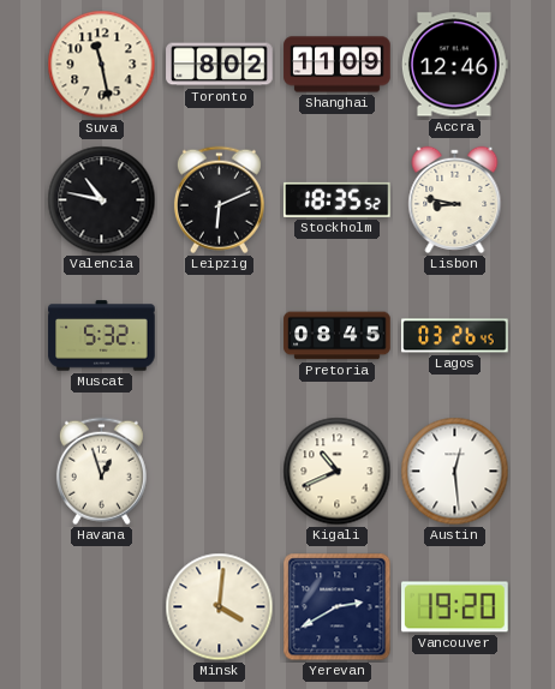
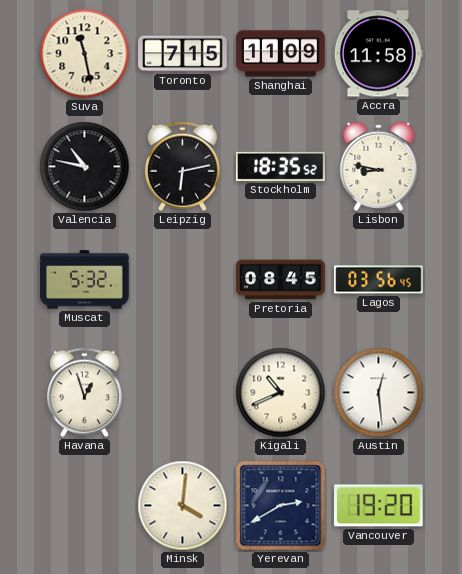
Toronto: 8:02 -> 7:15 (183, 54)
Accra: 12:46 -> 11:58 (378, 54)
Leipzig: 6:11 -> 6:13 (182, 167)
Lagos: 03:26 -> 03:56 (379, 280)
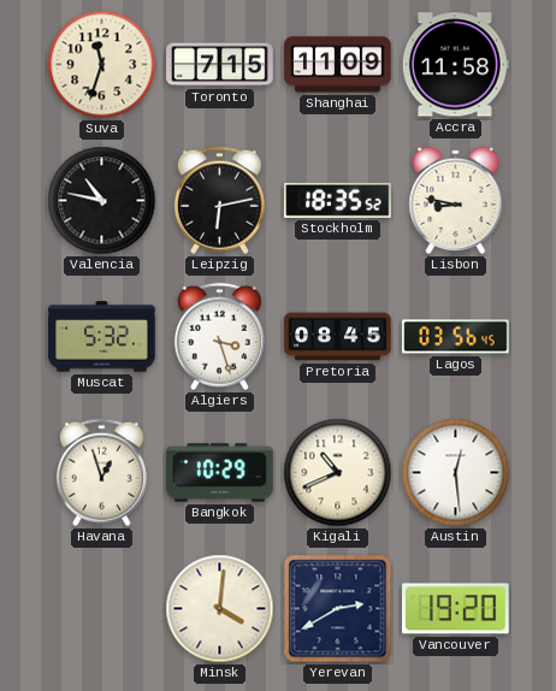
Suva: 11:28 -> 11:33 (102, 65)
Algiers: none -> 3:27 (219, 337)
Bangkok: none -> 10:29 (220, 473)
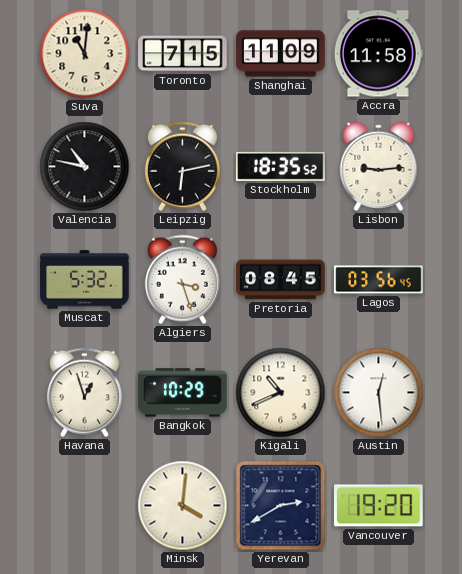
Suva: 11:33 -> 11:01 (85, 54)
Lisbon: 8:47 -> 9:14 (379, 166)
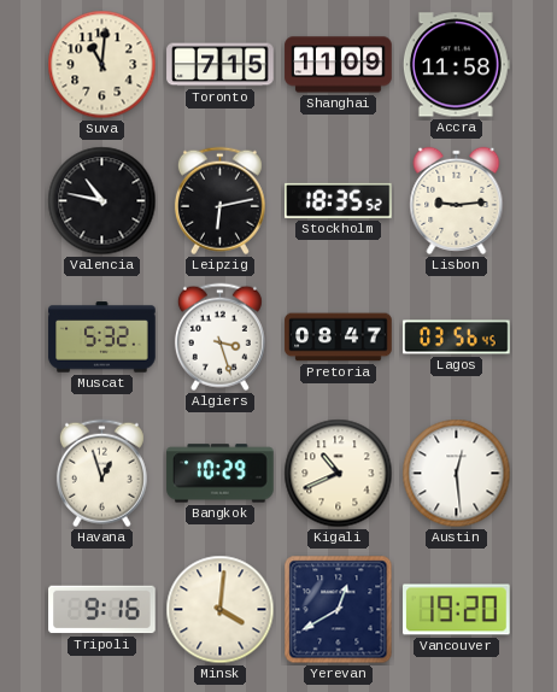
Pretoria: 08:45 -> 08:47 (339, 338)
Tripoli: none -> 9:16 (102, 610)
Yerevan: 2:40 -> 12:40 (339, 610)
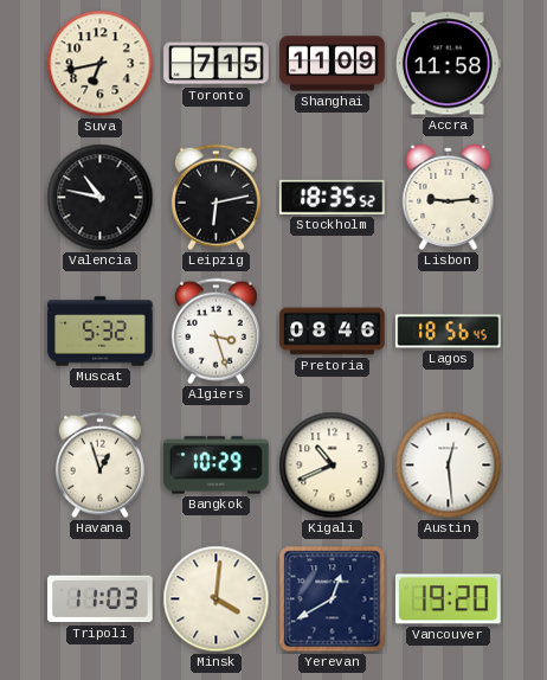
Suva: 11:01 -> 6:43 (101, 64)
Pretoria: 08:47 -> 08:46 (333, 332)
Lagos: 03:56 -> 18:56 (449, 332)
Tripoli: 9:16 -> 11:03 (101, 599)
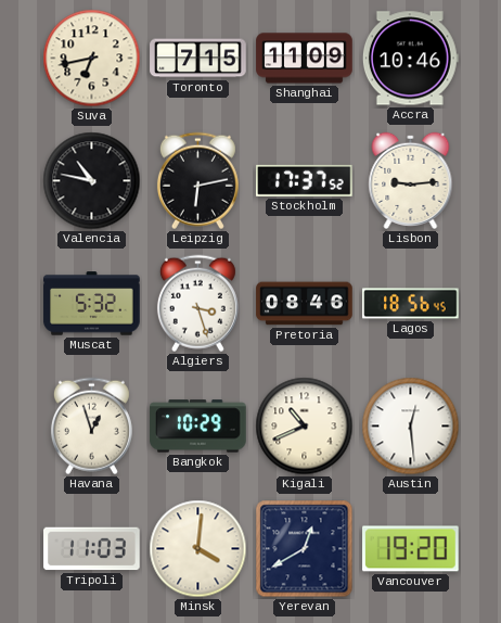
Accra: 11:58 -> 10:46 (410, 59)
Stockholm: 18:35 -> 17:37 (305, 180)
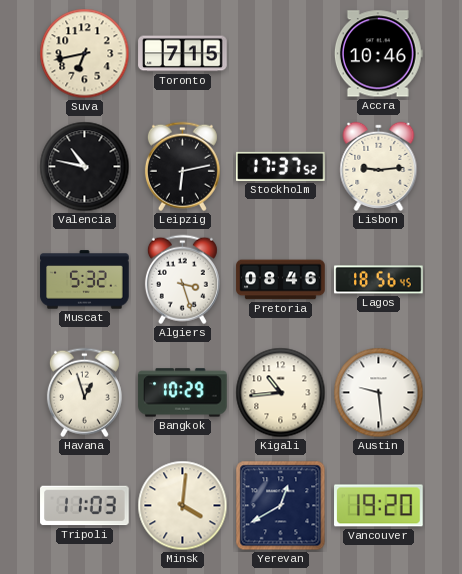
Shanghai: 11:09 -> none (305, 59)
Kigali: 10:41 -> 10:44 (281, 393)
Austin: 12:29 -> 9:29 (379, 393)
